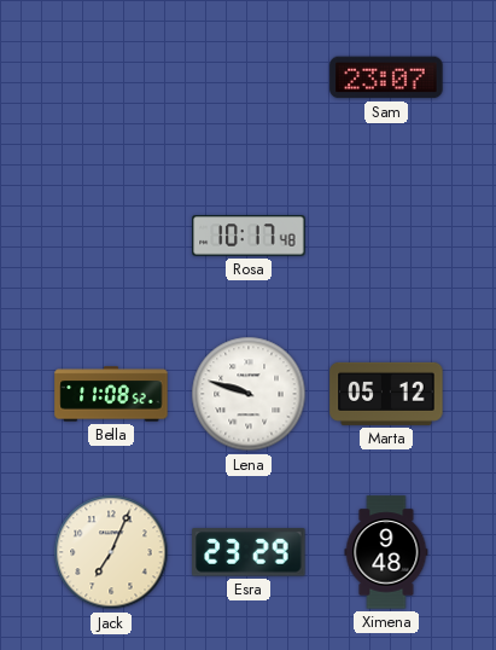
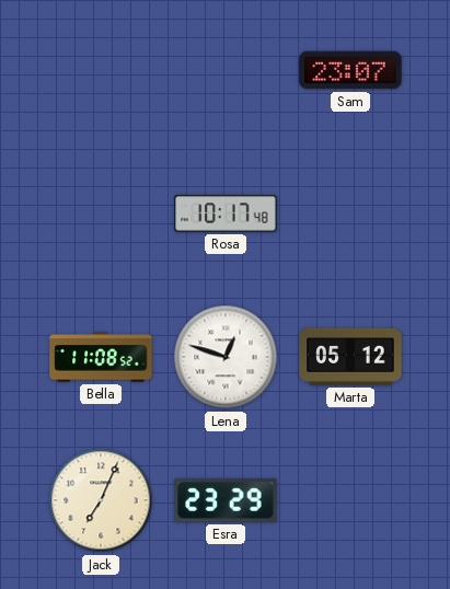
Lena: 9:48 -> 12:48 (226, 357)
Ximena: 9:48 -> none (386, 552)
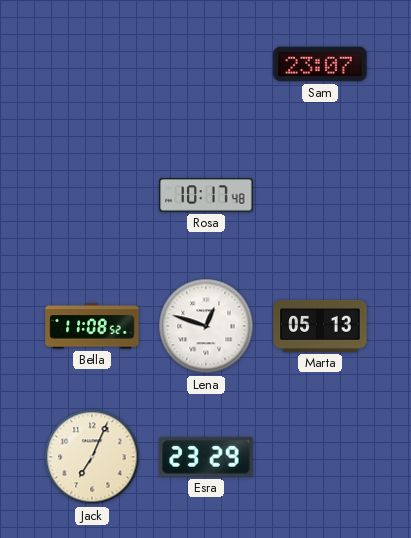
Marta: 05:12 -> 05:13 (320, 326)
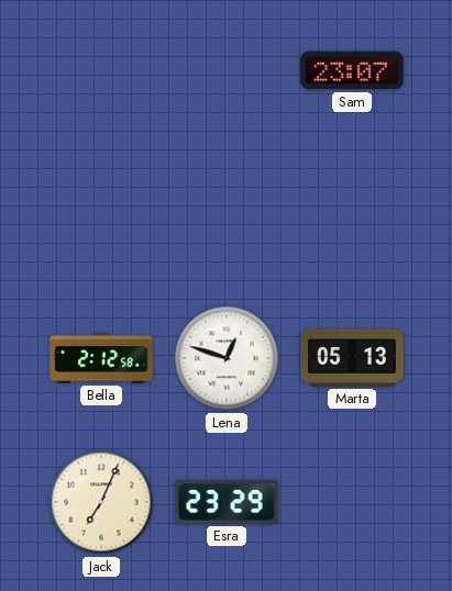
Rosa: 10:17 -> none (206, 195)
Bella: 11:08 -> 2:12 (101, 358)
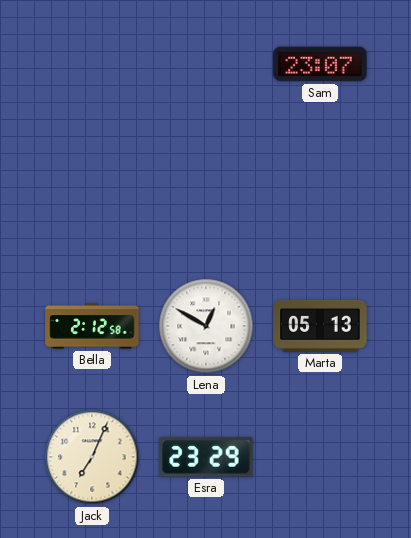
Lena: 12:48 -> 12:50 (206, 326)
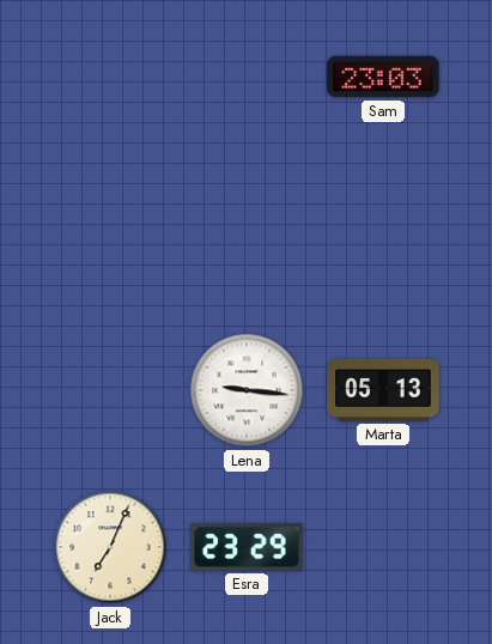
Sam: 23:07 -> 23:03 (383, 77)
Bella: 2:12 -> none (92, 326)
Lena: 12:50 -> 9:16 (247, 390)
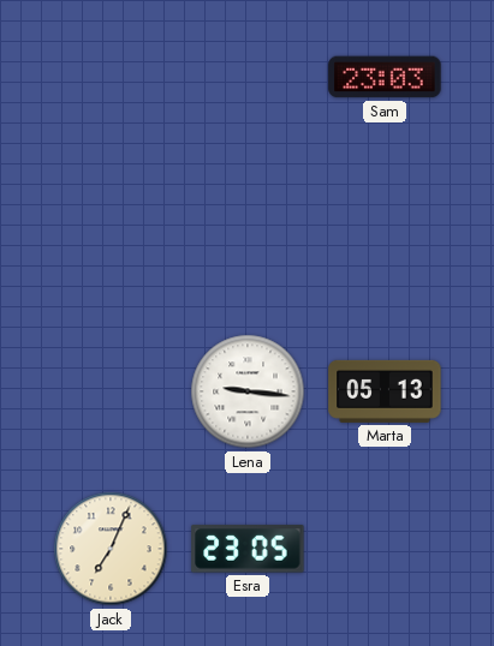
Esra: 23:29 -> 23:05 (248, 549)
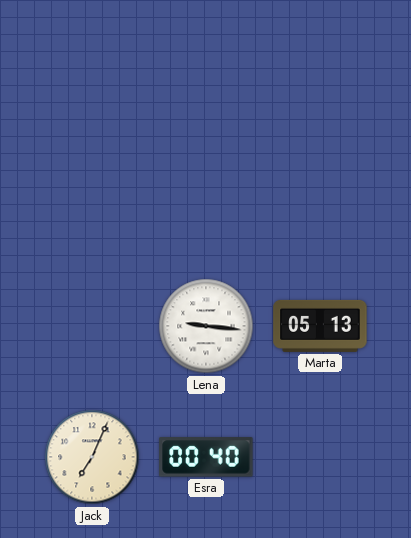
Sam: 23:03 -> none (385, 77)
Esra: 23:05 -> 00:40 (206, 457)
